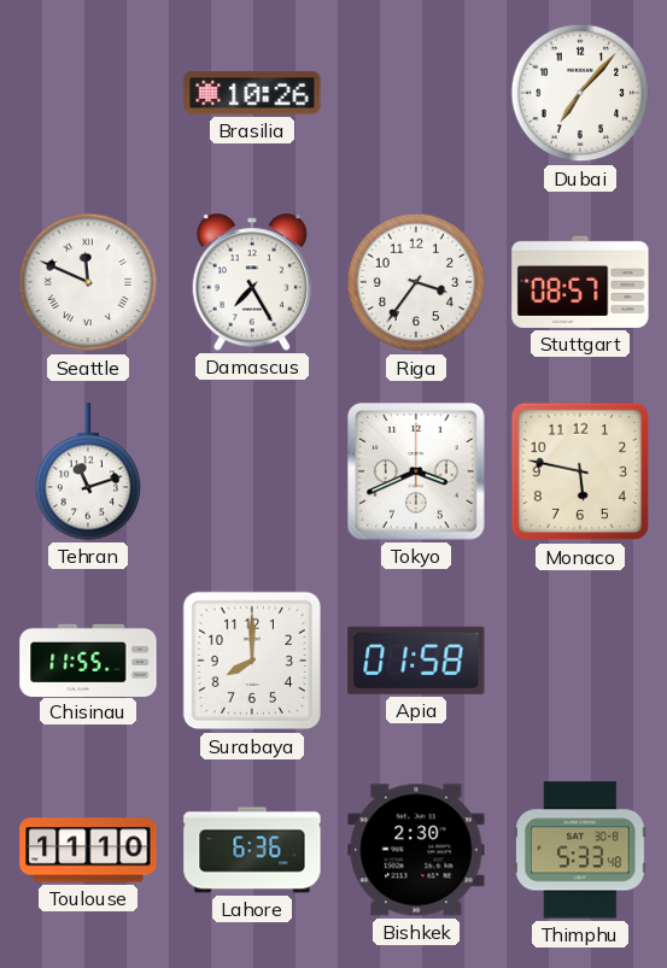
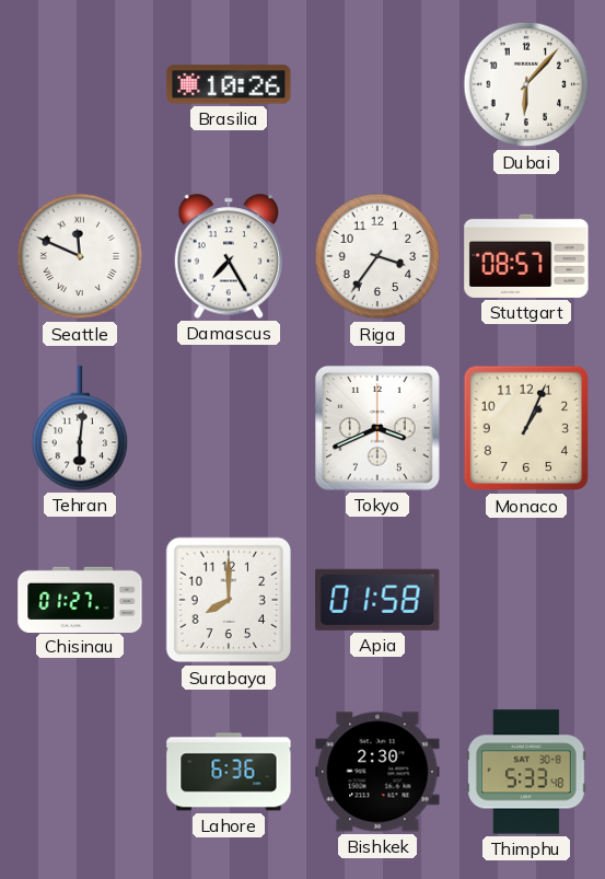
Dubai: 7:07 -> 6:07 (526, 84)
Tehran: 11:12 -> 6:01 (80, 428)
Monaco: 5:47 -> 1:04 (526, 428)
Chisinau: 11:55 -> 01:27 (80, 599)
Toulouse: 11:10 -> none (88, 850)
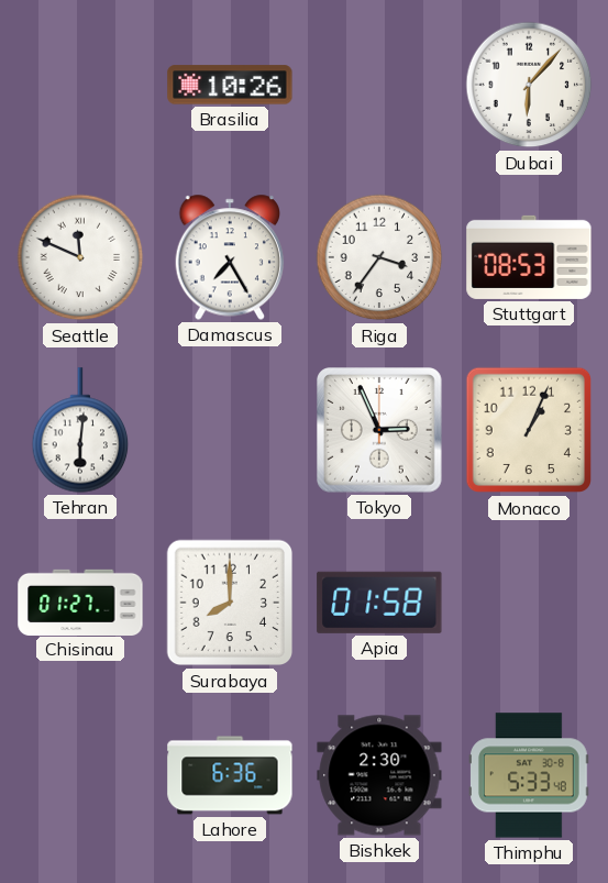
Stuttgart: 08:57 -> 08:53 (529, 257)
Tokyo: 3:41 -> 2:56 (380, 431)
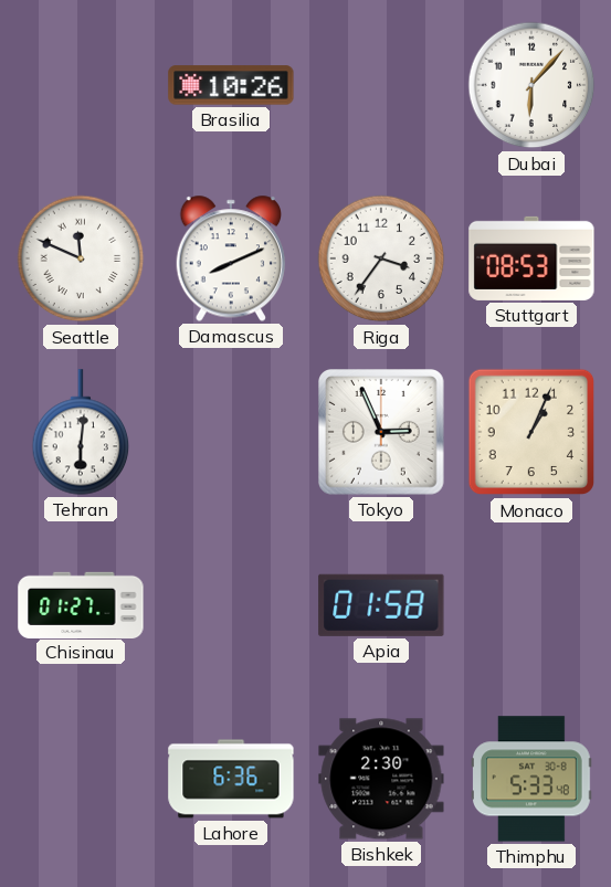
Damascus: 7:25 -> 8:11 (231, 258)
Surabaya: 8:00 -> none (230, 603)
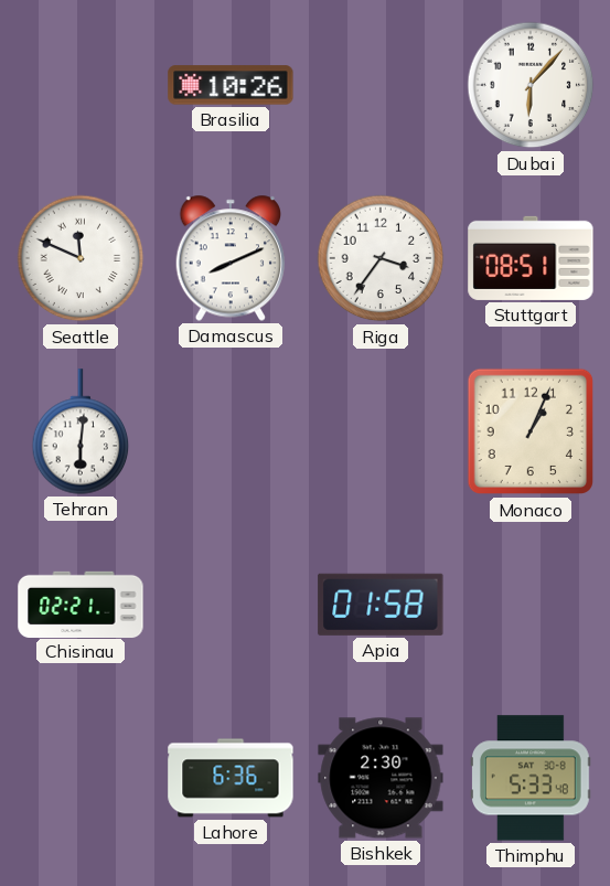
Stuttgart: 08:53 -> 08:51 (531, 258)
Tokyo: 2:56 -> none (382, 433)
Chisinau: 01:27 -> 02:21 (81, 604)
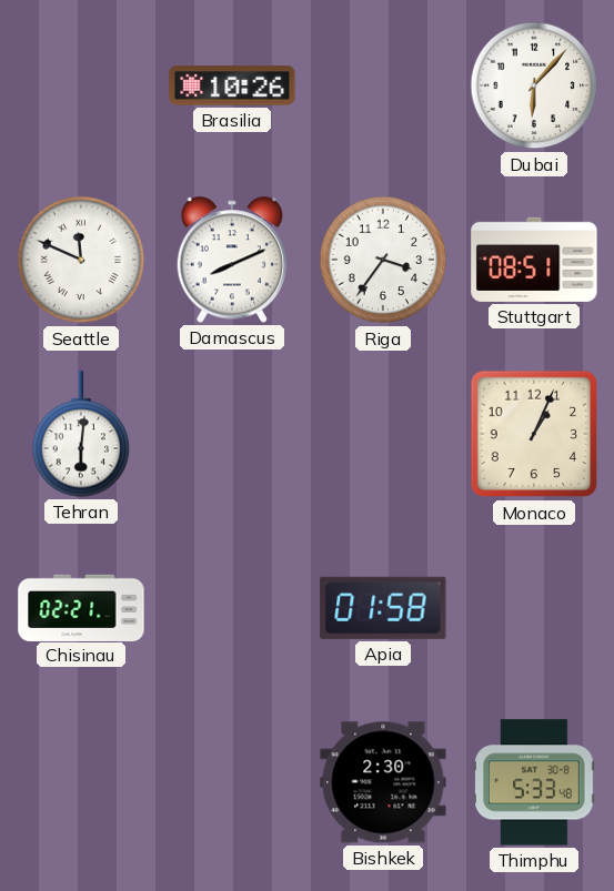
Lahore: 6:36 -> none (231, 778)
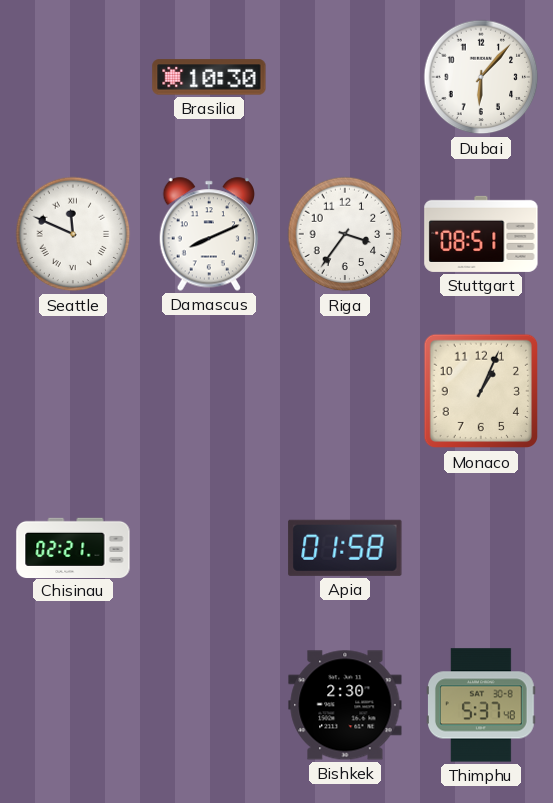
Brasilia: 10:26 -> 10:30 (209, 77)
Tehran: 6:01 -> none (81, 434)
Thimphu: 5:33 -> 5:37 (482, 705)
